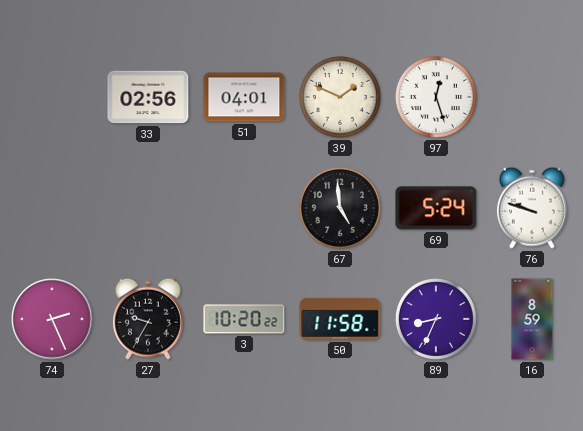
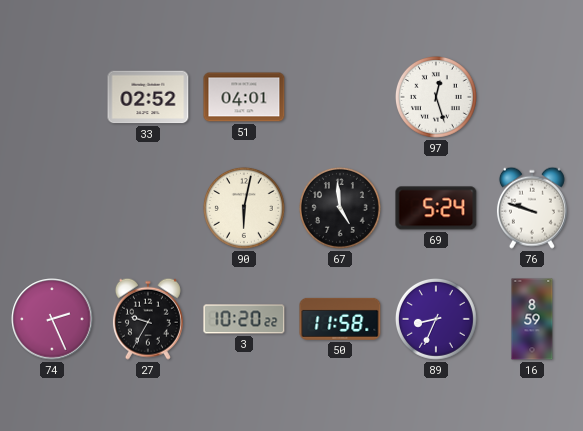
33: 02:56 -> 02:52 (148, 97)
39: 1:49 -> none (340, 97)
90: none -> 6:02 (244, 208)
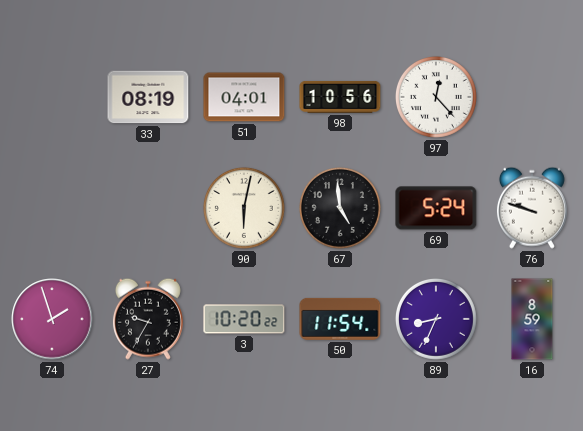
33: 02:52 -> 08:19 (148, 97)
98: none -> 10:56 (340, 97)
97: 12:27 -> 12:23 (436, 97)
74: 2:26 -> 1:57 (52, 319)
50: 11:58 -> 11:54 (340, 319)
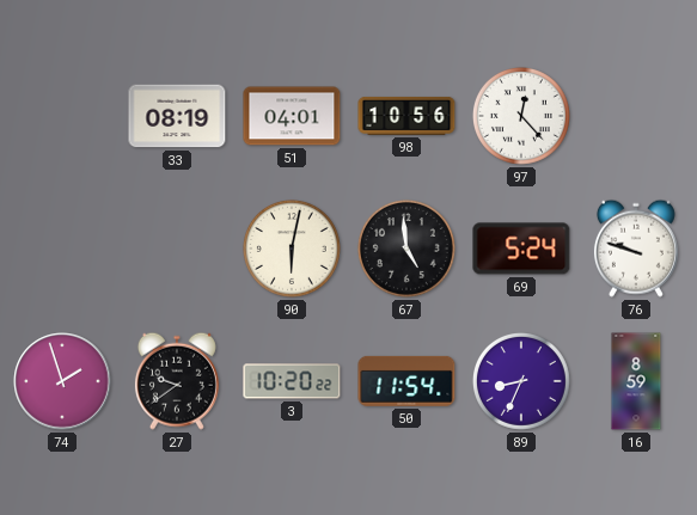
27: 9:35 -> 9:39 (177, 381)
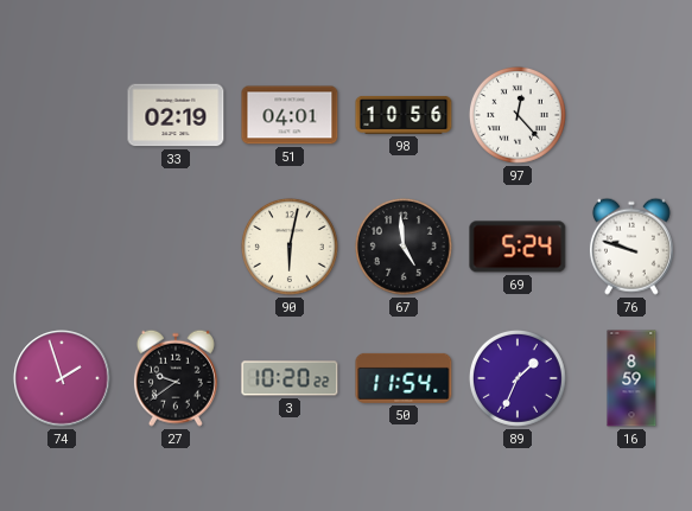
33: 08:19 -> 02:19 (176, 115)
89: 8:34 -> 1:34 (518, 378)
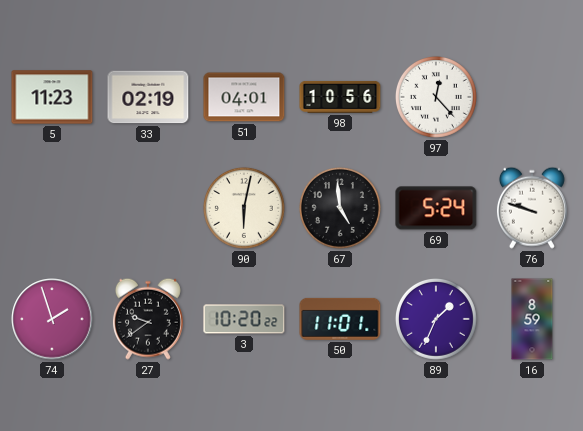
5: none -> 11:23 (52, 97)
50: 11:54 -> 11:01 (340, 319)
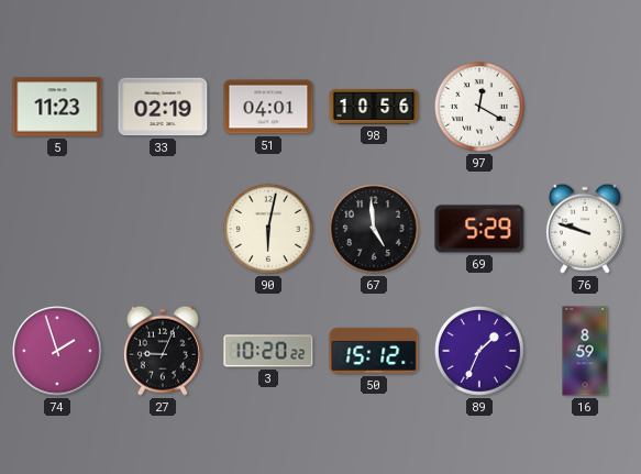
97: 12:23 -> 12:20 (479, 107)
69: 5:24 -> 5:29 (479, 229)
27: 9:39 -> 9:04 (163, 351)
50: 11:01 -> 15:12 (374, 351)
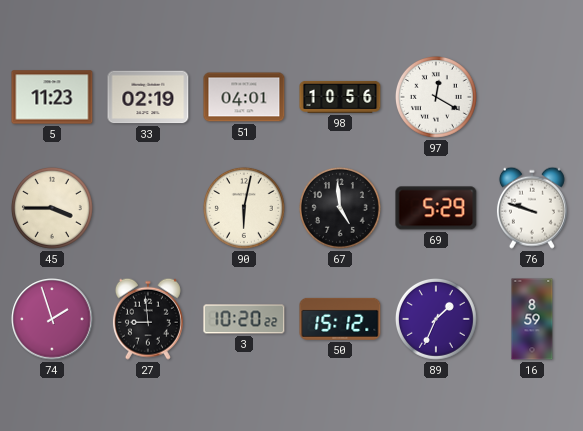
45: none -> 3:45 (52, 208)
27: 9:04 -> 8:59 (148, 319)
